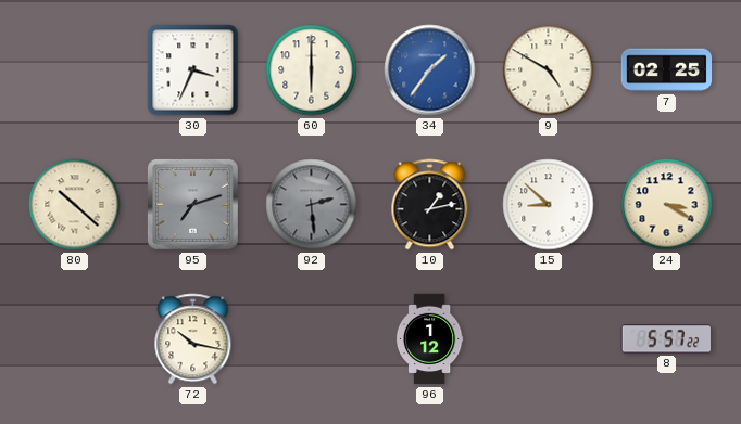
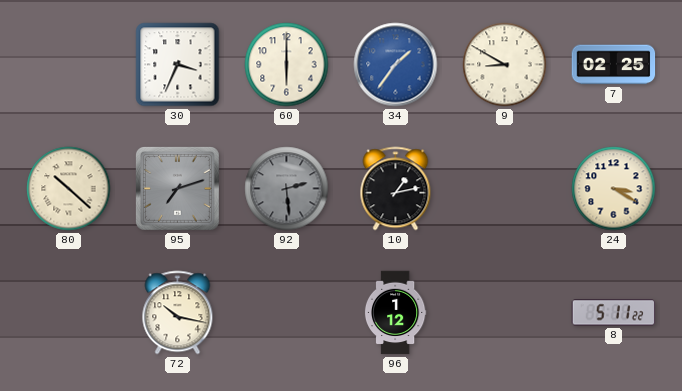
9: 4:50 -> 8:50 (505, 65)
15: 8:52 -> none (549, 205)
8: 5:57 -> 5:11 (614, 313)
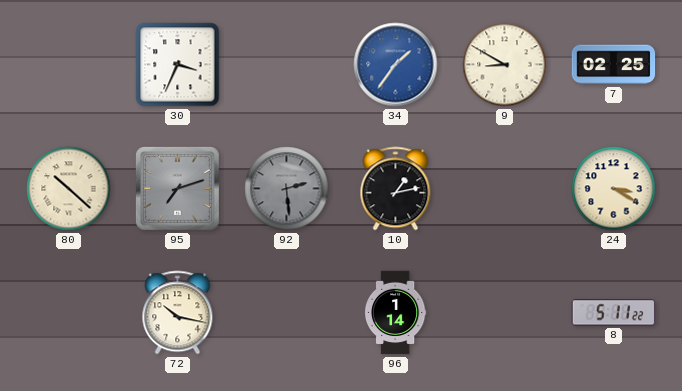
60: 6:00 -> none (287, 65)
96: 1:12 -> 1:14 (395, 313)
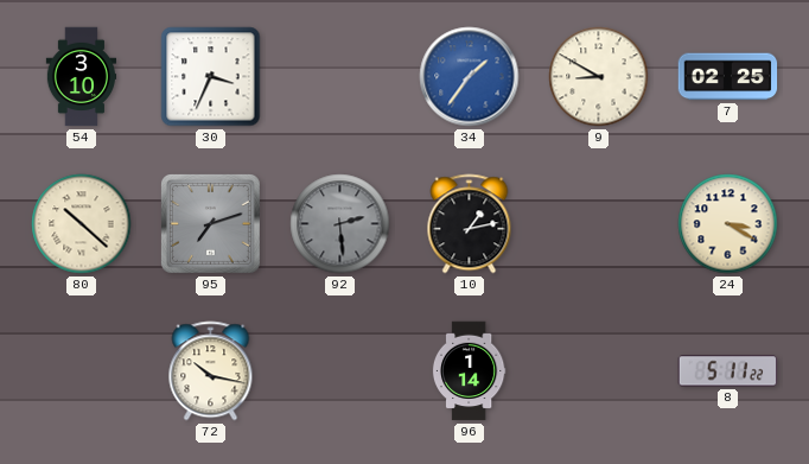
54: none -> 3:10 (82, 77)
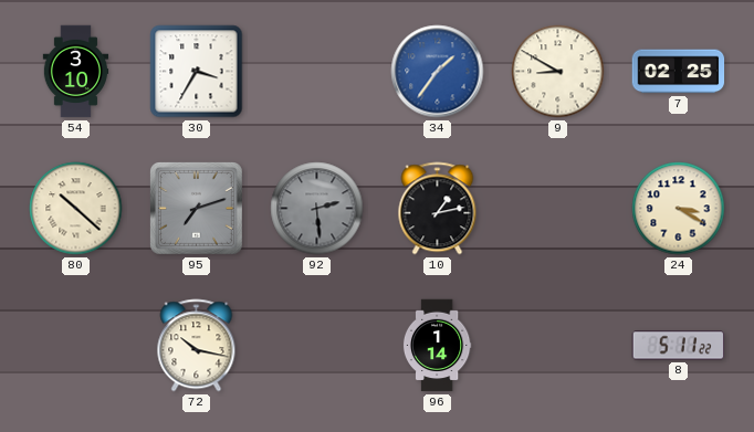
30: 3:34 -> 3:35 (197, 72)
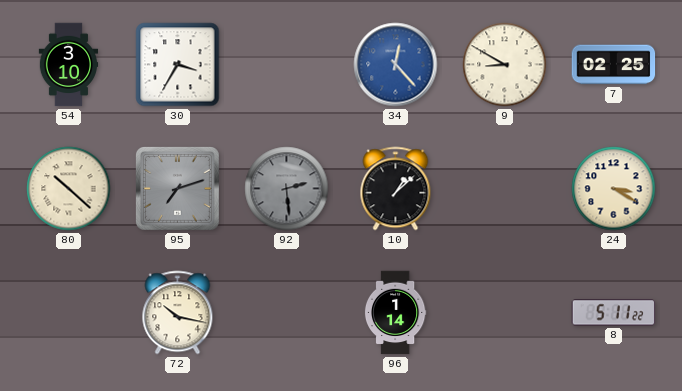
34: 1:36 -> 12:23 (396, 65)
10: 1:13 -> 1:08 (396, 189)
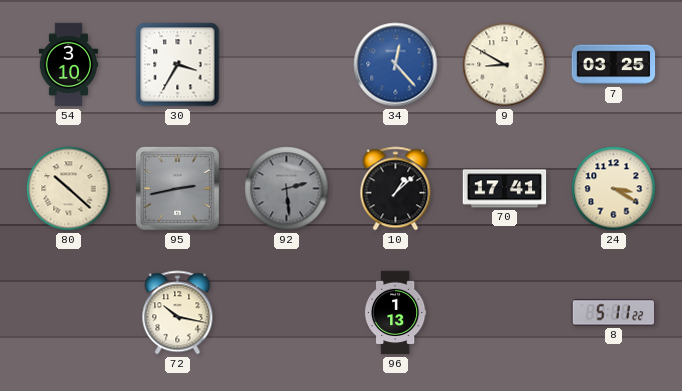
7: 02:25 -> 03:25 (614, 65)
95: 7:12 -> 2:43 (177, 188)
70: none -> 17:41 (505, 189)
96: 1:14 -> 1:13 (395, 313)
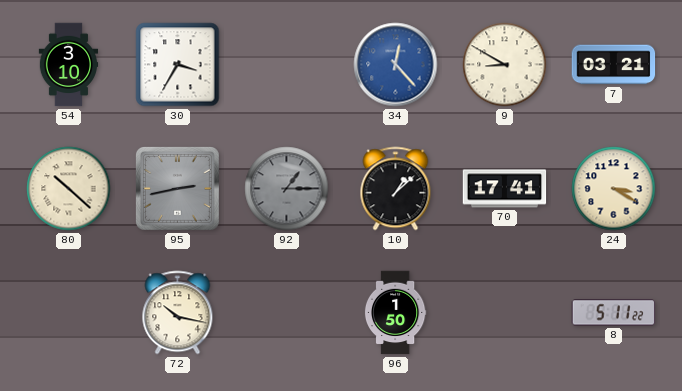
7: 03:25 -> 03:21 (614, 65)
92: 2:29 -> 1:15 (287, 189)
96: 1:13 -> 1:50 (395, 313)
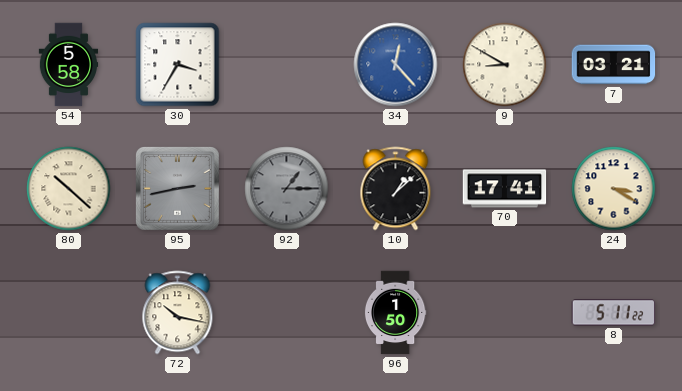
54: 3:10 -> 5:58 (69, 65)
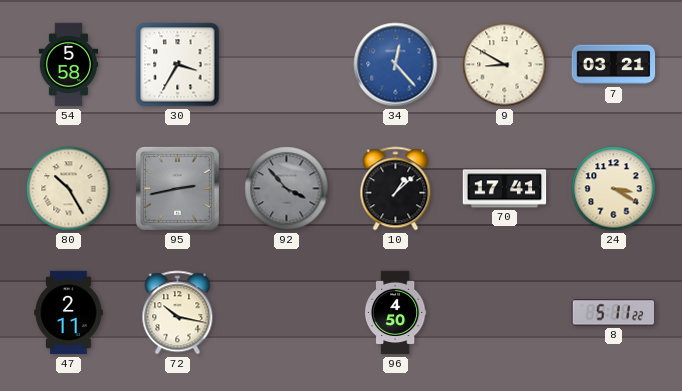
80: 10:22 -> 10:25 (69, 189)
92: 1:15 -> 3:53 (287, 189)
47: none -> 2:11 (69, 313)
96: 1:50 -> 4:50 (395, 313)
